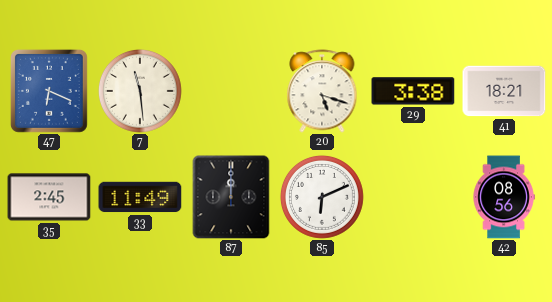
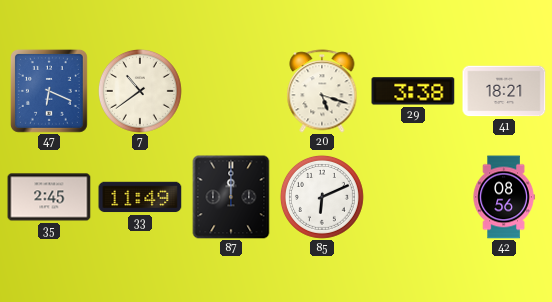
7: 11:29 -> 10:39 (140, 91)
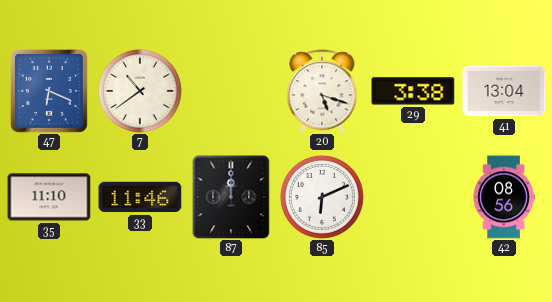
41: 18:21 -> 13:04 (504, 91)
35: 2:45 -> 11:10 (49, 197)
33: 11:49 -> 11:46 (140, 197)
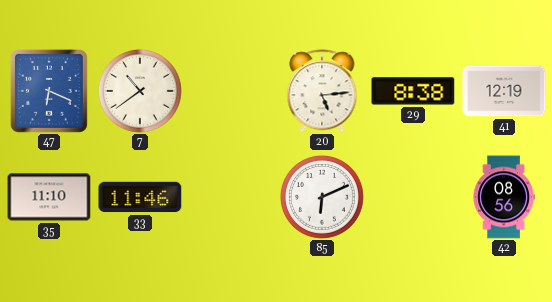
20: 5:18 -> 5:14 (322, 91)
29: 3:38 -> 8:38 (413, 91)
41: 13:04 -> 12:19 (504, 91)
87: 12:00 -> none (231, 197)
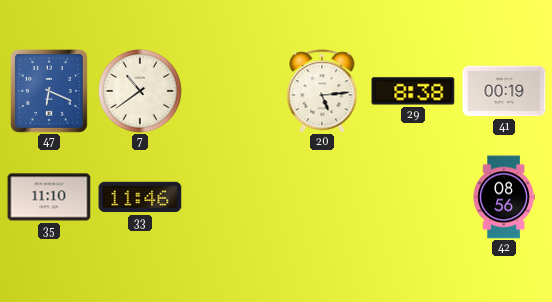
41: 12:19 -> 00:19 (504, 91)
85: 6:11 -> none (322, 197)
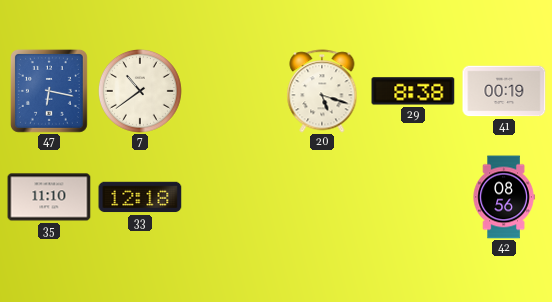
47: 6:19 -> 6:17 (49, 91)
20: 5:14 -> 5:18 (322, 91)
33: 11:46 -> 12:18 (140, 197)
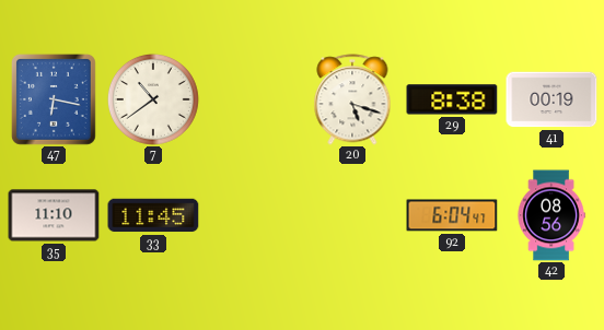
33: 12:18 -> 11:45 (153, 215)
92: none -> 6:04 (452, 215)
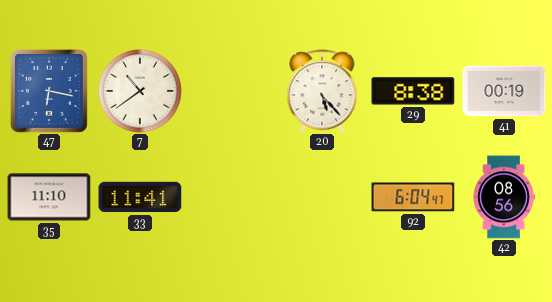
20: 5:18 -> 5:23 (322, 91)
33: 11:45 -> 11:41 (140, 197)
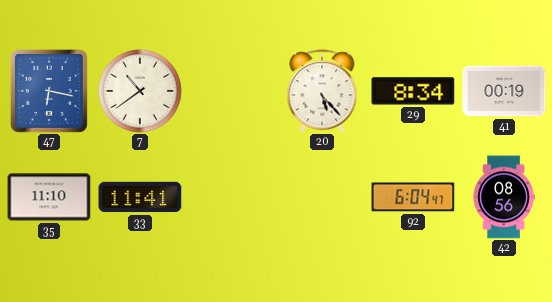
29: 8:38 -> 8:34 (413, 91)
